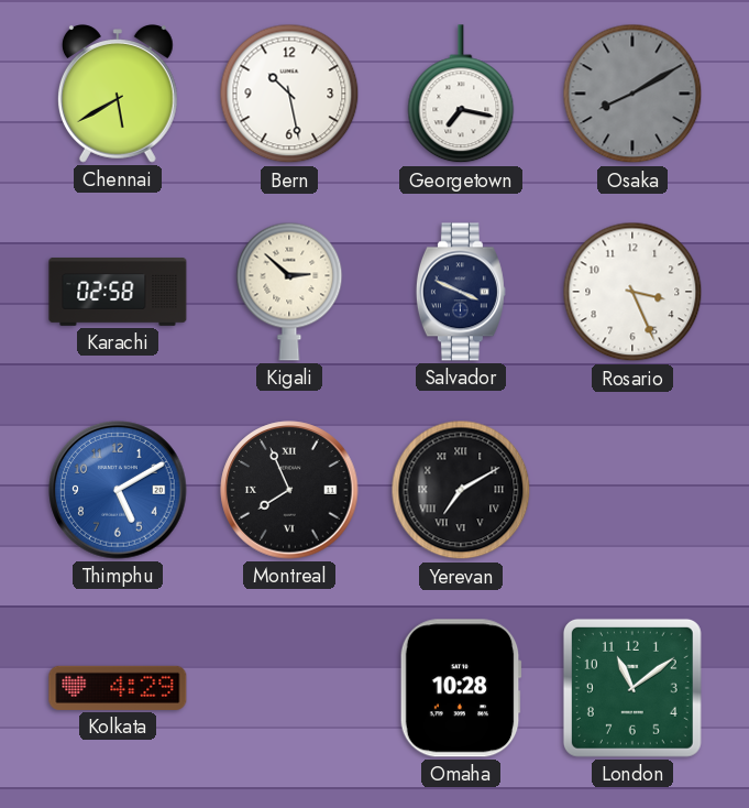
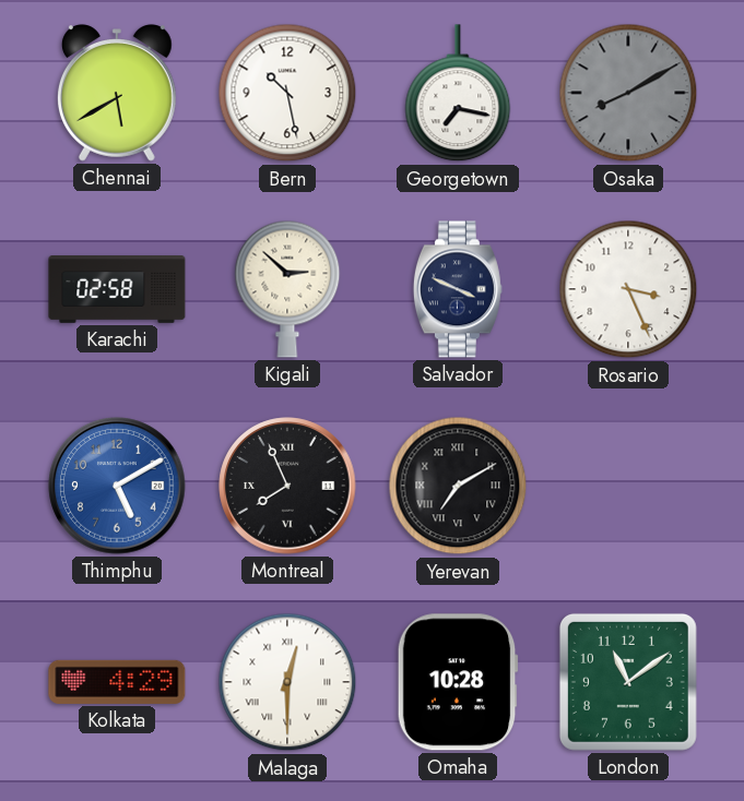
Malaga: none -> 12:30 (287, 682)
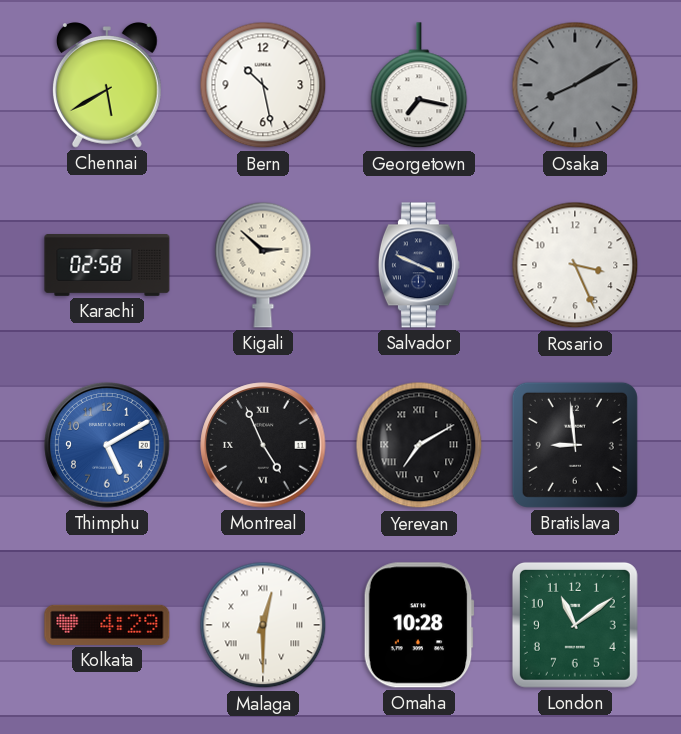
Montreal: 7:56 -> 4:56 (263, 445)
Bratislava: none -> 8:59 (575, 445)
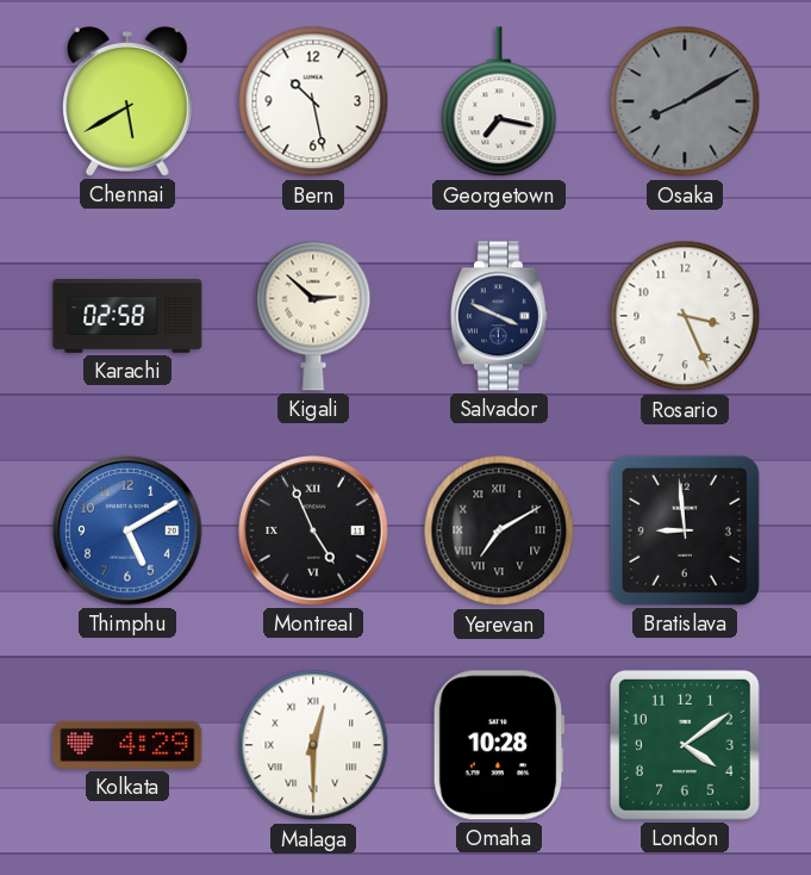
London: 11:09 -> 4:09 (685, 745)
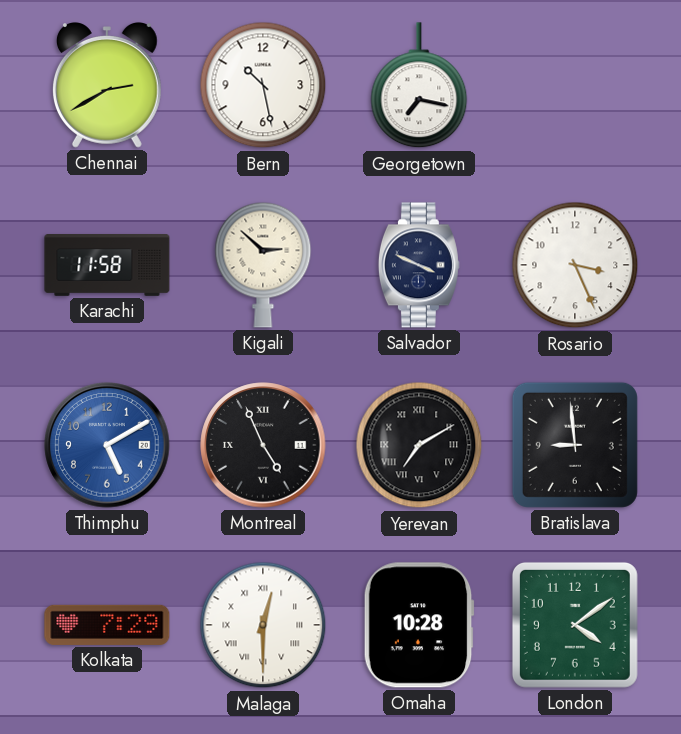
Chennai: 5:40 -> 2:40 (107, 86)
Osaka: 8:10 -> none (685, 101)
Karachi: 02:58 -> 11:58 (107, 266)
Kolkata: 4:29 -> 7:29 (107, 625)
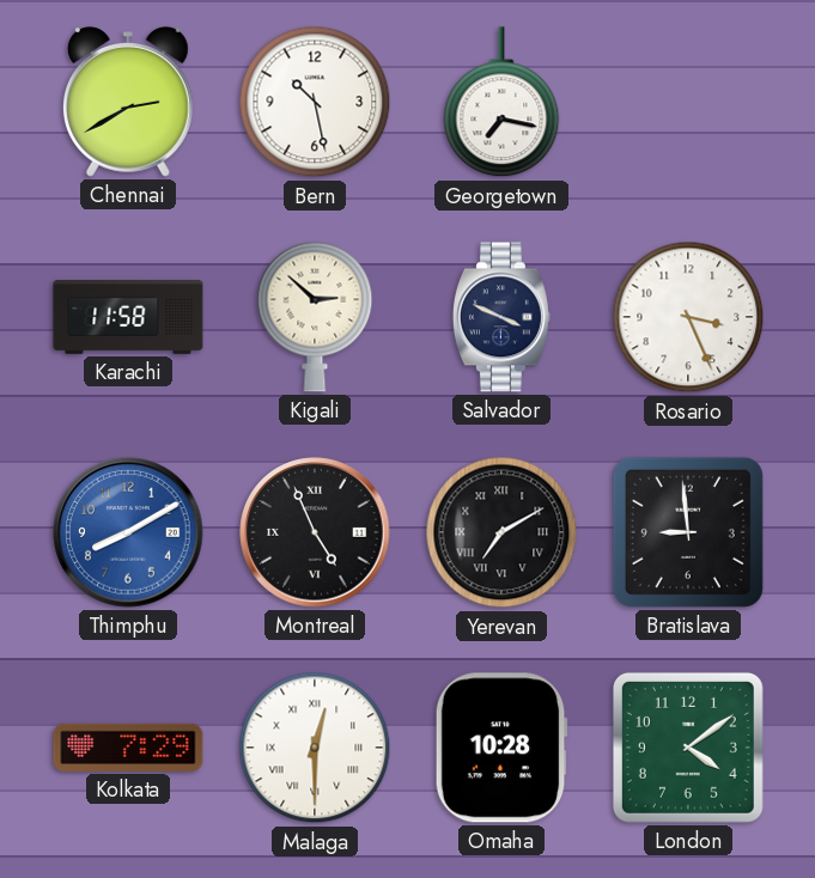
Thimphu: 5:10 -> 8:10 (128, 532)
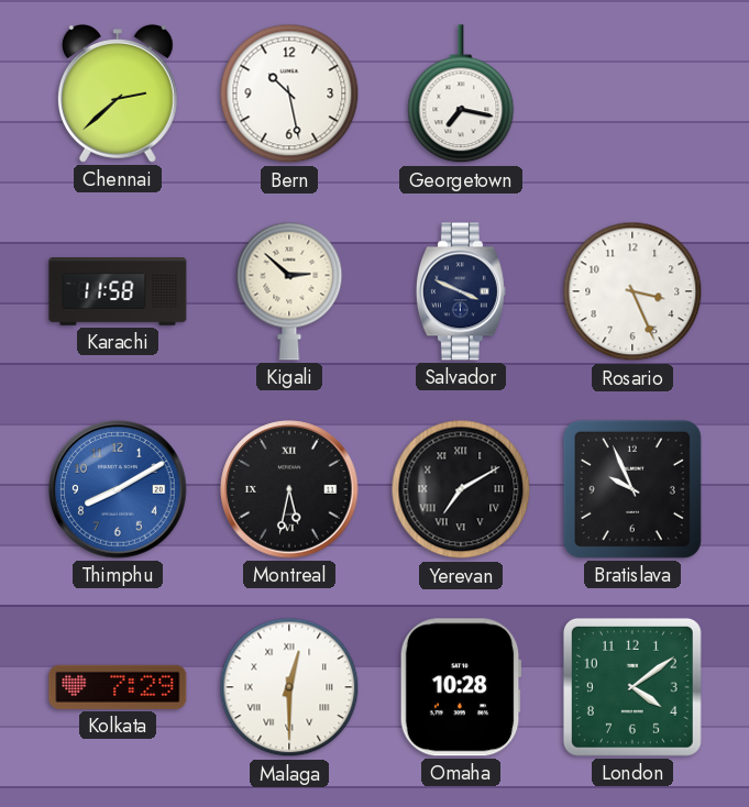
Chennai: 2:40 -> 2:38 (118, 95)
Montreal: 4:56 -> 5:32 (289, 489)
Bratislava: 8:59 -> 9:56 (632, 489)
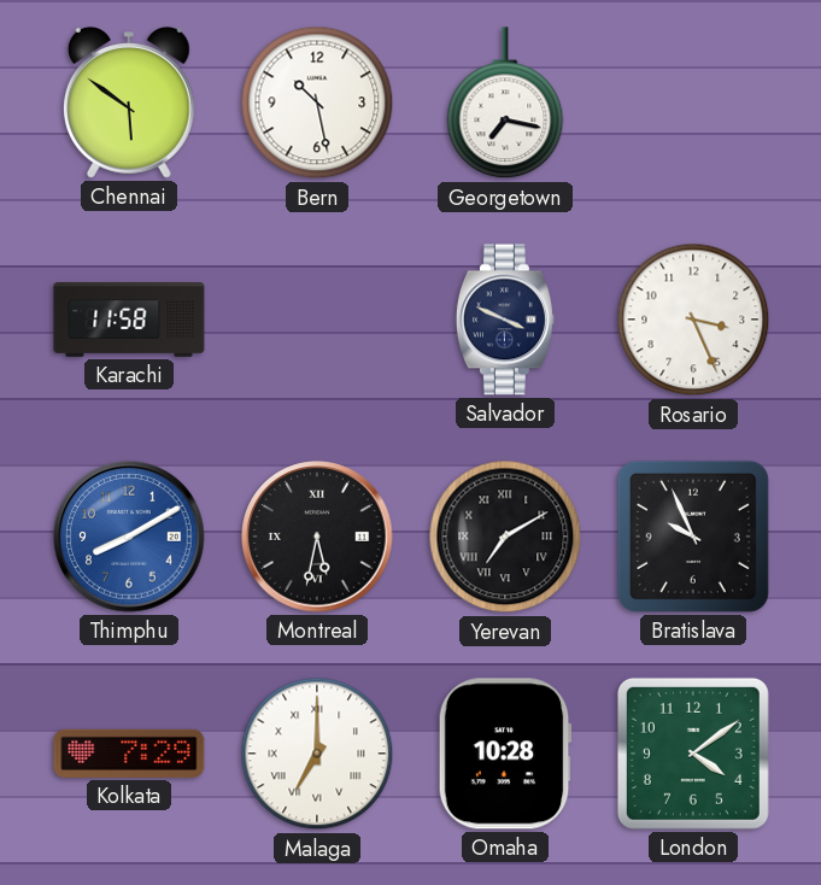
Chennai: 2:38 -> 5:51 (129, 104)
Kigali: 2:52 -> none (289, 291)
Malaga: 12:30 -> 7:00 (317, 754)
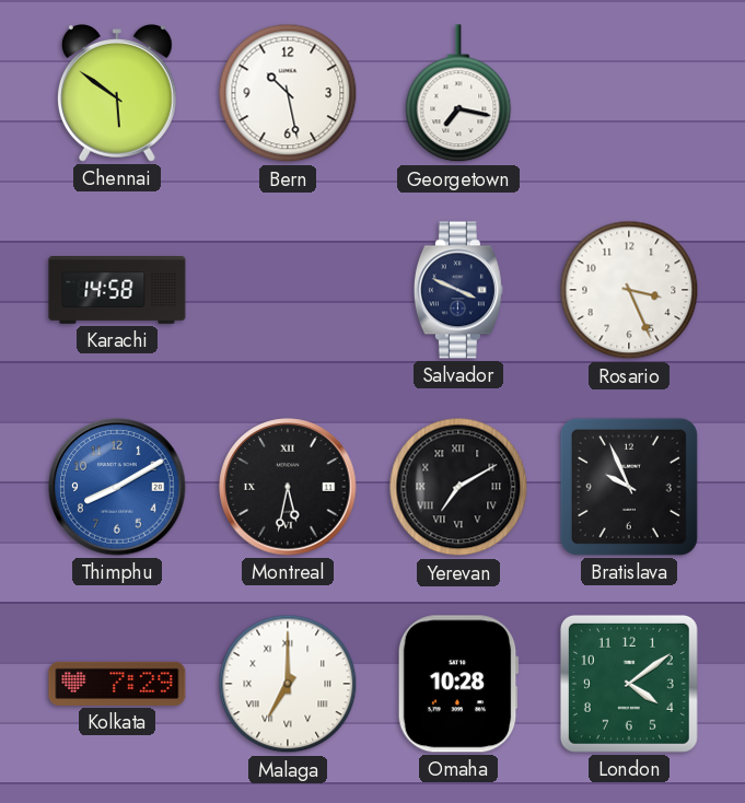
Karachi: 11:58 -> 14:58 (117, 291)
